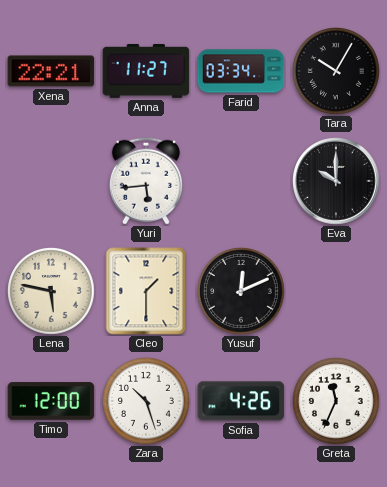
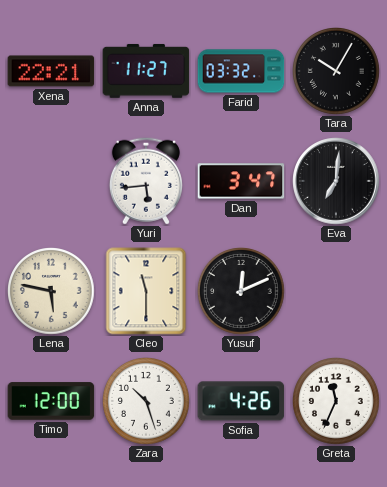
Farid: 03:34 -> 03:32 (241, 71)
Dan: none -> 3:47 (241, 181)
Eva: 10:00 -> 7:01 (336, 181)
Cleo: 1:30 -> 11:30 (146, 291)
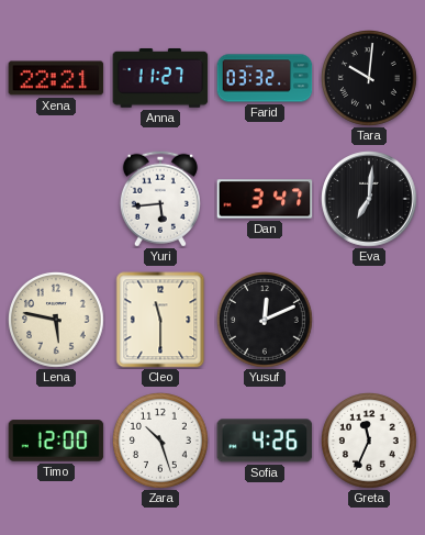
Tara: 10:05 -> 10:01 (370, 79)
